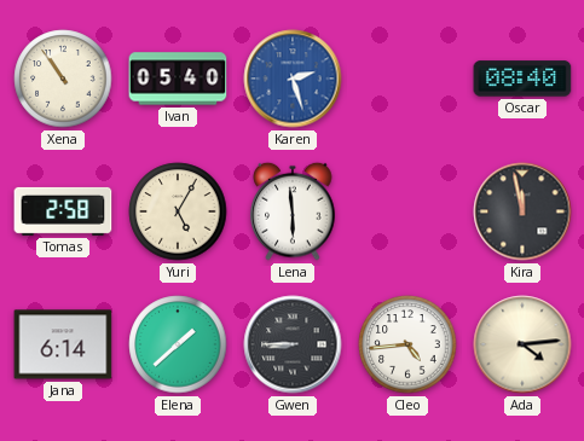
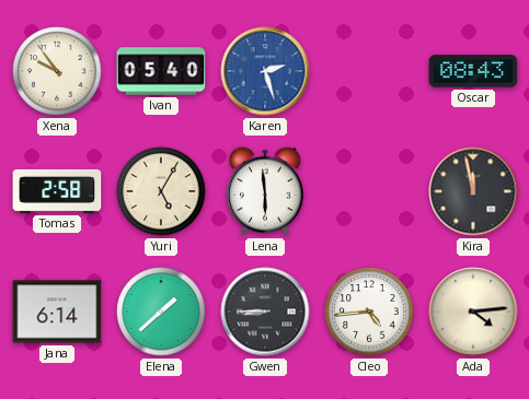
Xena: 10:54 -> 9:54 (57, 71)
Oscar: 08:40 -> 08:43 (473, 71)
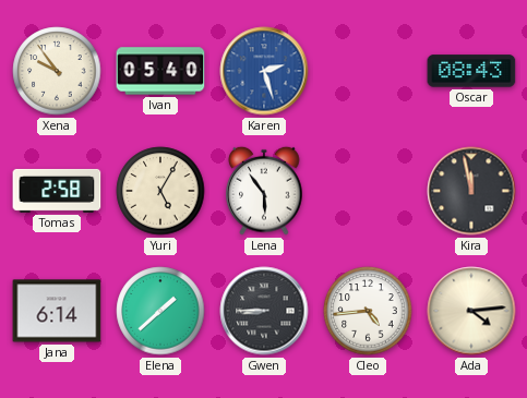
Lena: 5:59 -> 5:54 (264, 191)
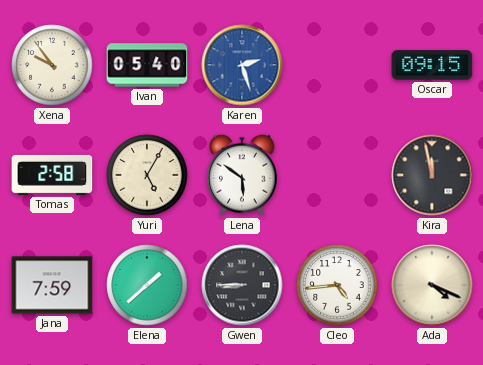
Oscar: 08:43 -> 09:15 (432, 65)
Lena: 5:54 -> 5:51 (242, 175)
Jana: 6:14 -> 7:59 (52, 285)
Ada: 4:14 -> 4:19 (432, 285)
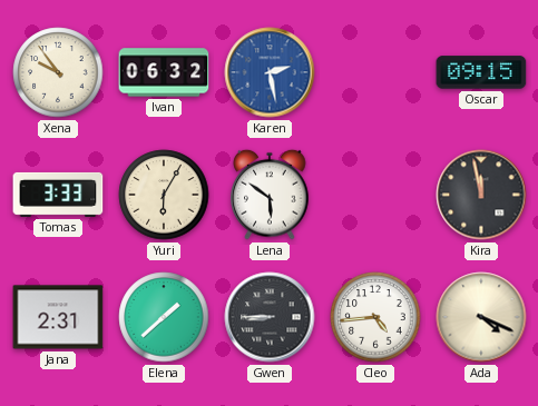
Ivan: 05:40 -> 06:32 (164, 72)
Karen: 2:27 -> 2:28 (270, 72)
Tomas: 2:58 -> 3:33 (58, 195)
Yuri: 5:05 -> 6:05 (164, 195)
Jana: 7:59 -> 2:31 (58, 317)
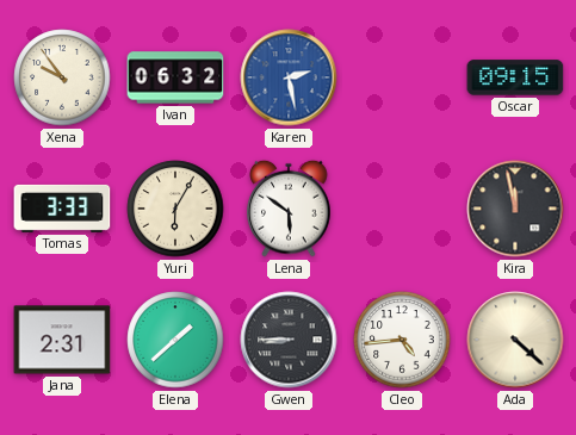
Ada: 4:19 -> 4:22 (515, 340)
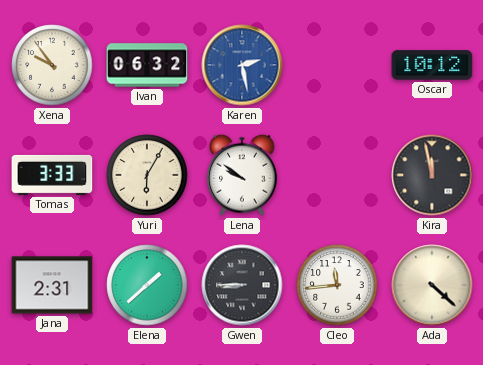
Oscar: 09:15 -> 10:12 (432, 65)
Lena: 5:51 -> 9:51 (242, 175)
Cleo: 4:44 -> 11:44 (337, 285)
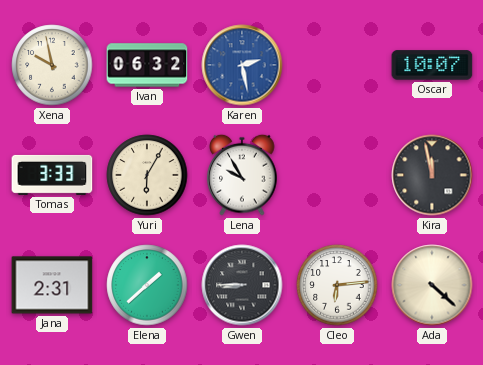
Xena: 9:54 -> 9:58 (52, 65)
Oscar: 10:12 -> 10:07 (432, 65)
Lena: 9:51 -> 9:55 (242, 175)
Cleo: 11:44 -> 6:14 (337, 285)
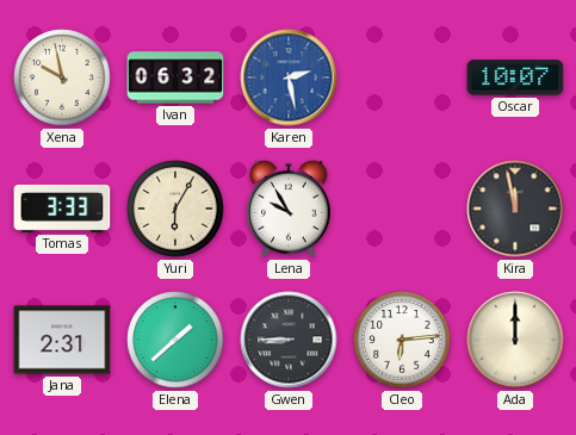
Ada: 4:22 -> 12:00 (515, 340)
